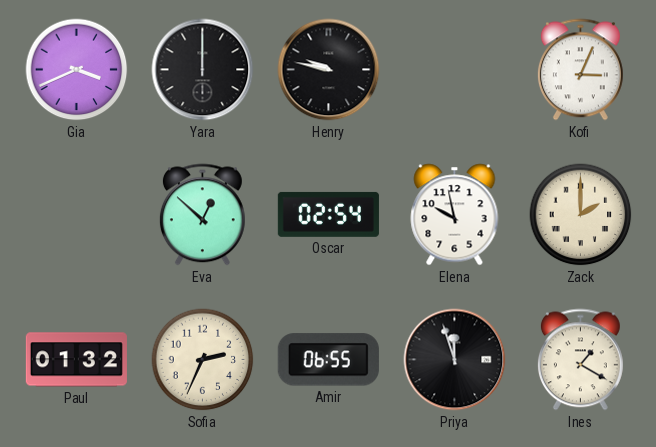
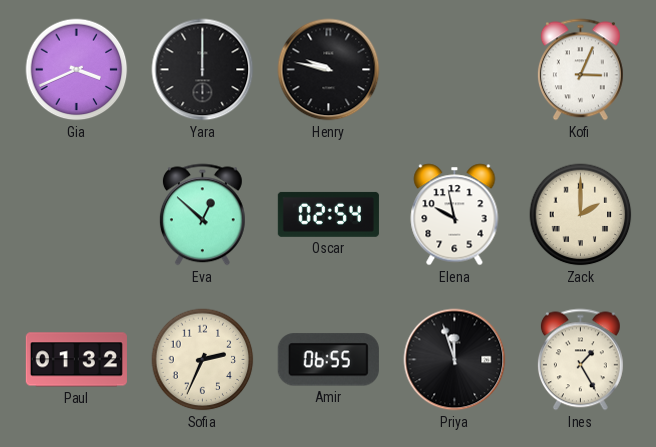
Ines: 1:20 -> 1:25 (580, 360)
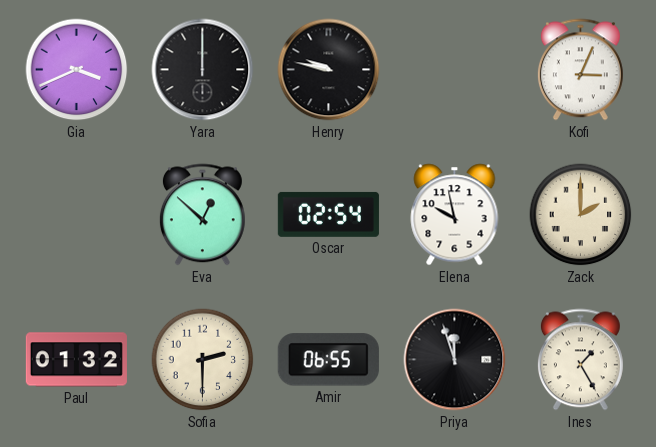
Sofia: 2:34 -> 2:30 (203, 360)
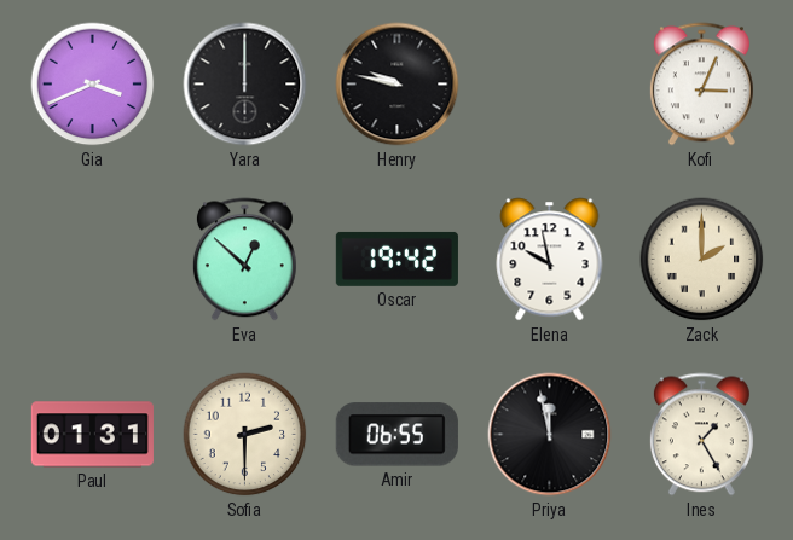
Oscar: 02:54 -> 19:42 (396, 259)
Paul: 01:32 -> 01:31 (92, 435)
Priya: 11:57 -> 11:58 (550, 435)
